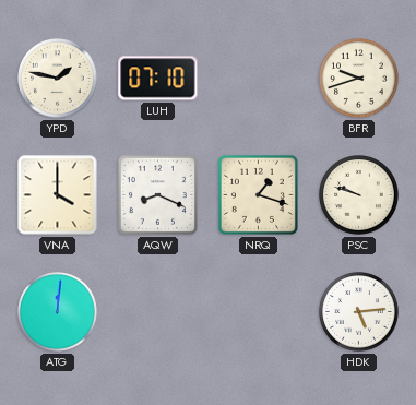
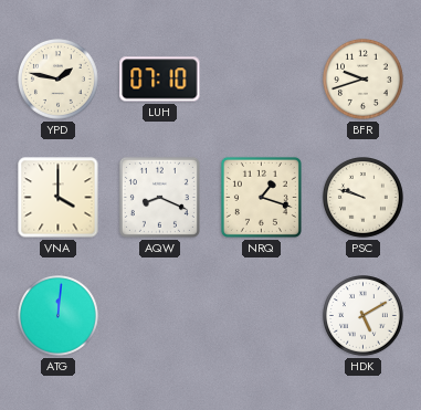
HDK: 5:14 -> 5:10 (364, 316)
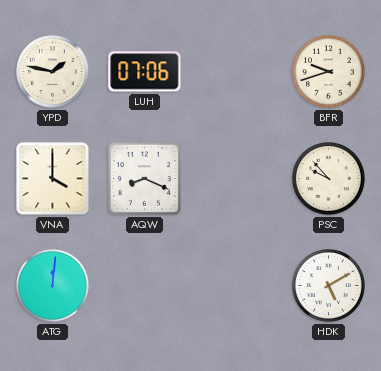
LUH: 07:10 -> 07:06 (145, 72)
NRQ: 1:18 -> none (261, 197)
PSC: 9:48 -> 9:53 (329, 179)
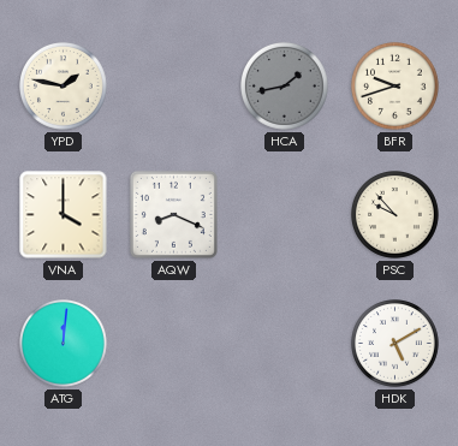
LUH: 07:06 -> none (145, 72)
HCA: none -> 1:43 (285, 87)
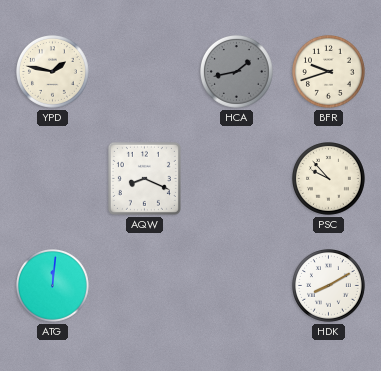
VNA: 4:00 -> none (64, 215)
HDK: 5:10 -> 8:10 (329, 286)
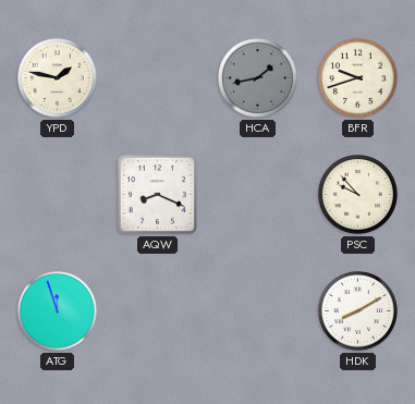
ATG: 12:01 -> 11:57 (58, 311)
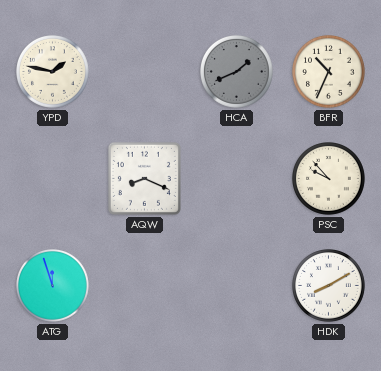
HCA: 1:43 -> 1:41 (237, 72)
BFR: 9:42 -> 10:34 (329, 72)
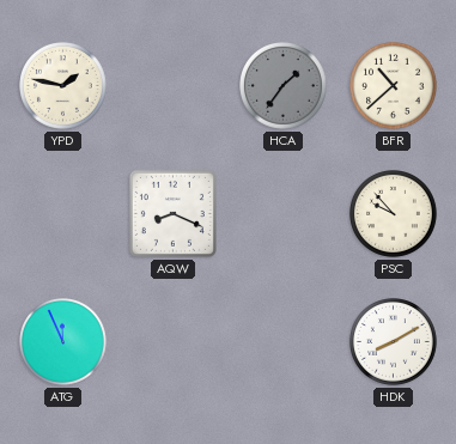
HCA: 1:41 -> 1:36 (284, 86)
BFR: 10:34 -> 10:38 (394, 86)
ATG: 11:57 -> 11:56 (63, 342)
